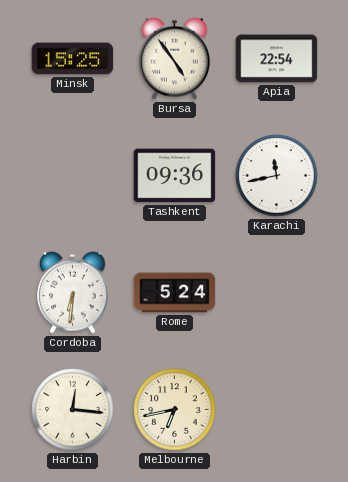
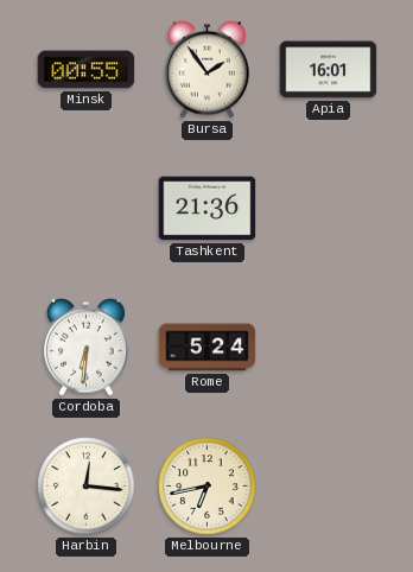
Minsk: 15:25 -> 00:55 (87, 70)
Bursa: 4:54 -> 1:54 (208, 69)
Apia: 22:54 -> 16:01 (329, 70)
Tashkent: 09:36 -> 21:36 (208, 209)
Karachi: 11:43 -> none (277, 176)
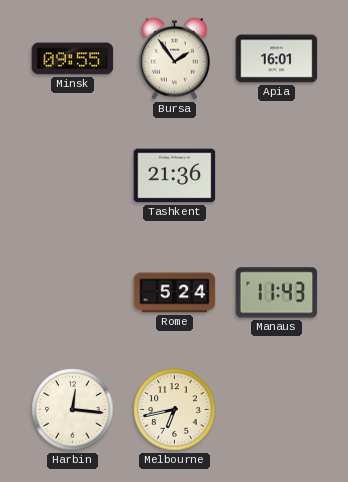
Minsk: 00:55 -> 09:55 (73, 59)
Cordoba: 6:31 -> none (87, 347)
Manaus: none -> 11:43 (277, 293)
